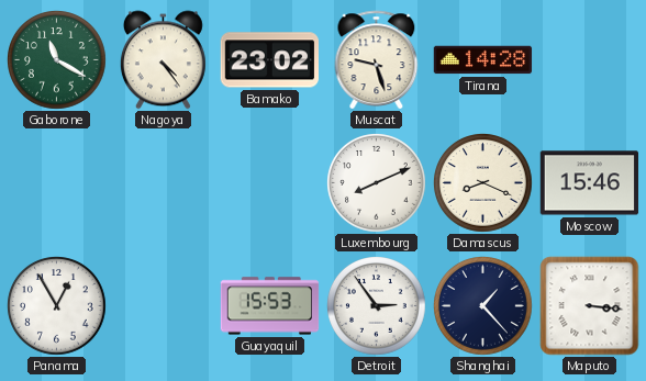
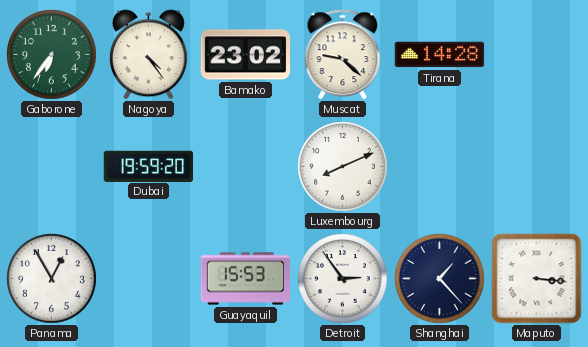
Gaborone: 11:20 -> 6:36 (52, 55)
Muscat: 9:27 -> 9:22 (343, 55)
Dubai: none -> 19:59 (149, 166)
Damascus: 8:19 -> none (483, 183)
Moscow: 15:46 -> none (590, 183)
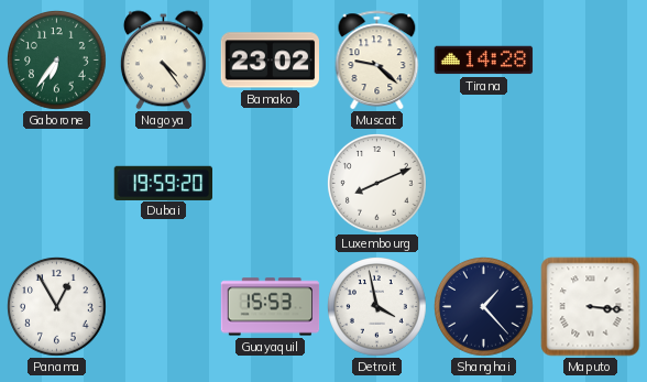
Detroit: 2:54 -> 3:58 (377, 307)
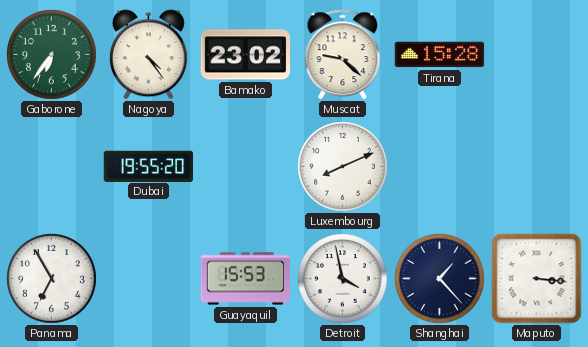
Tirana: 14:28 -> 15:28 (440, 55)
Dubai: 19:59 -> 19:55 (149, 166)
Panama: 12:55 -> 6:55 (52, 279)
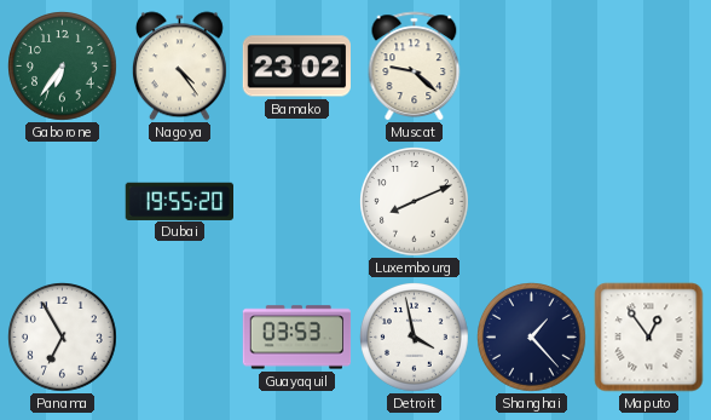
Tirana: 15:28 -> none (440, 55)
Guayaquil: 15:53 -> 03:53 (297, 338)
Maputo: 3:16 -> 12:54 (649, 338)
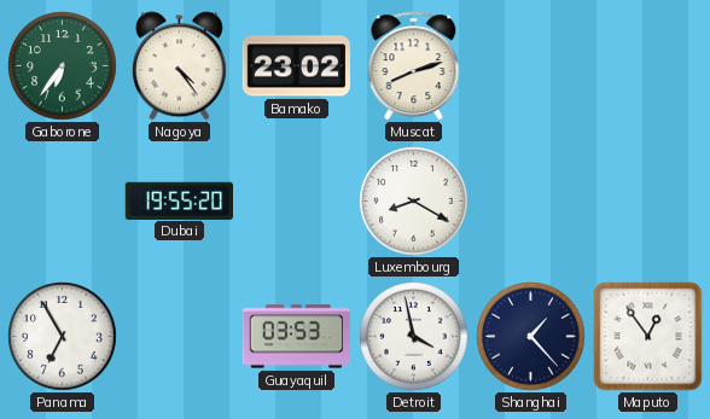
Muscat: 9:22 -> 8:12 (414, 66)
Luxembourg: 8:11 -> 8:20 (414, 202)
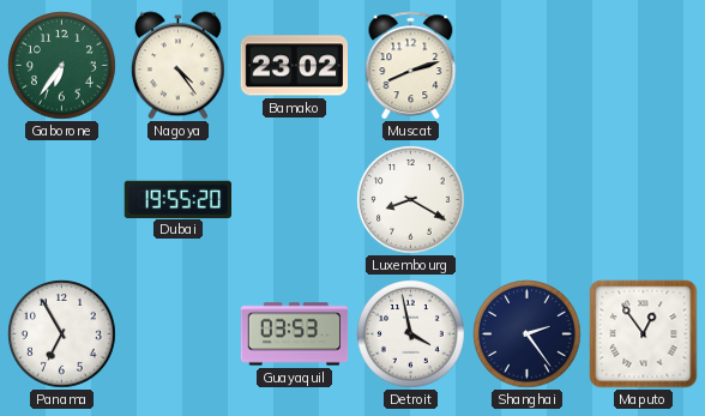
Shanghai: 1:23 -> 2:24 (528, 334)
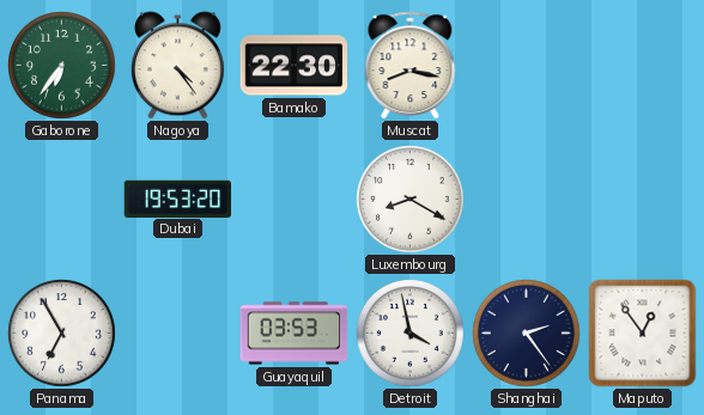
Bamako: 23:02 -> 22:30 (295, 66)
Muscat: 8:12 -> 8:17 (411, 66)
Dubai: 19:55 -> 19:53 (178, 199)
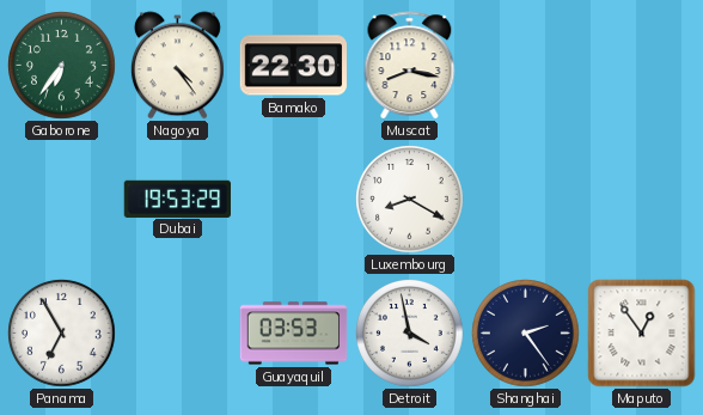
Dubai: 19:53:20 -> 19:53:29 (178, 199)
